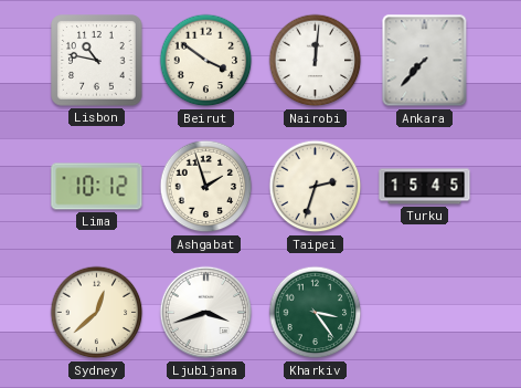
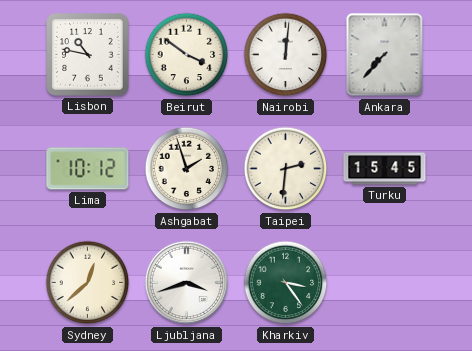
Taipei: 2:33 -> 2:31 (286, 169)
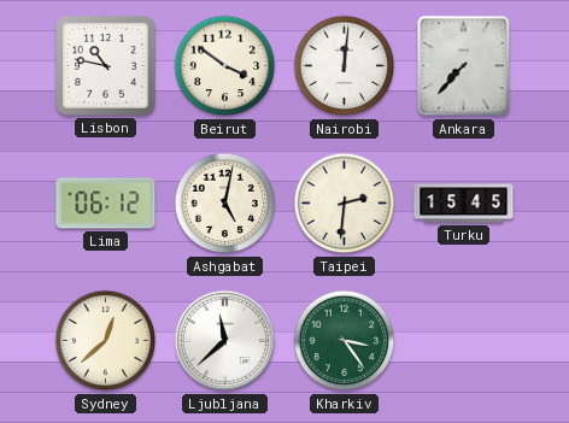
Lima: 10:12 -> 06:12 (106, 204)
Ashgabat: 1:57 -> 5:02 (225, 204)
Ljubljana: 3:42 -> 11:38 (225, 341)
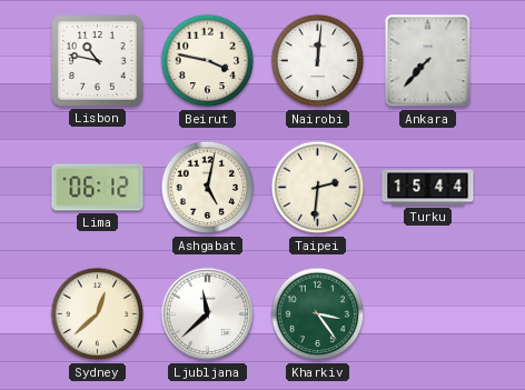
Beirut: 3:51 -> 3:47 (208, 61)
Turku: 15:45 -> 15:44 (428, 188)
